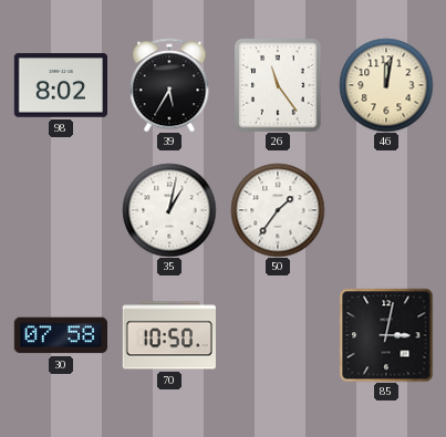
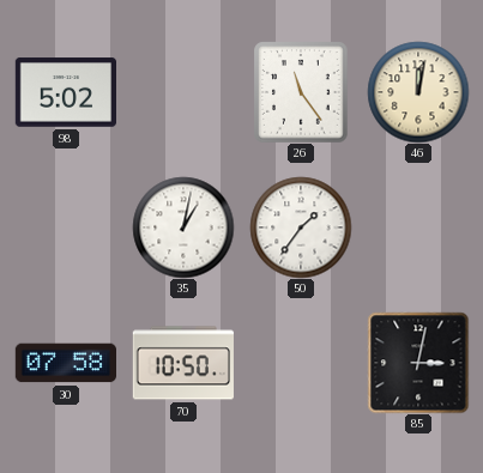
98: 8:02 -> 5:02 (65, 92)
39: 5:35 -> none (169, 85)
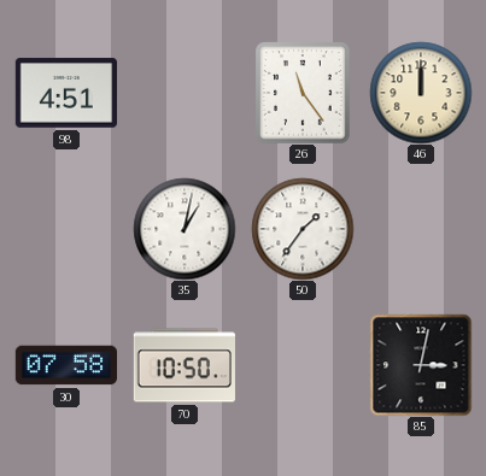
98: 5:02 -> 4:51 (65, 93)
46: 12:02 -> 12:00 (421, 93)
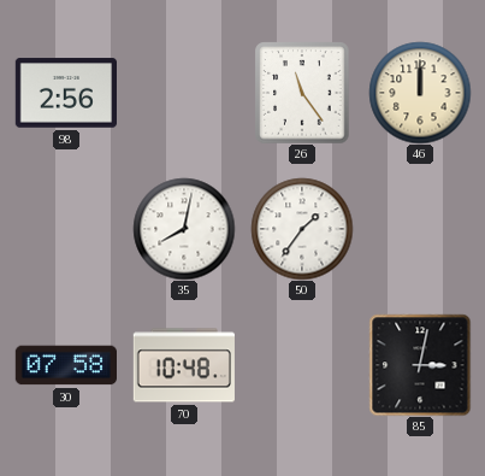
98: 4:51 -> 2:56 (65, 93)
35: 1:02 -> 8:02 (184, 229)
70: 10:50 -> 10:48 (184, 365)
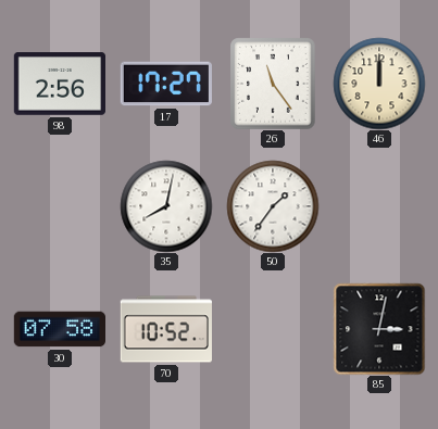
17: none -> 17:27 (166, 84)
70: 10:48 -> 10:52 (166, 329)
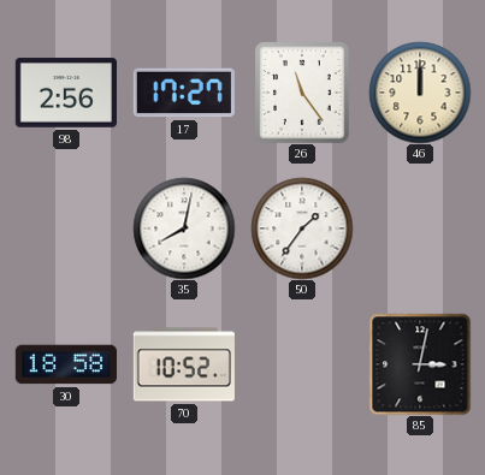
30: 07:58 -> 18:58 (65, 364)
